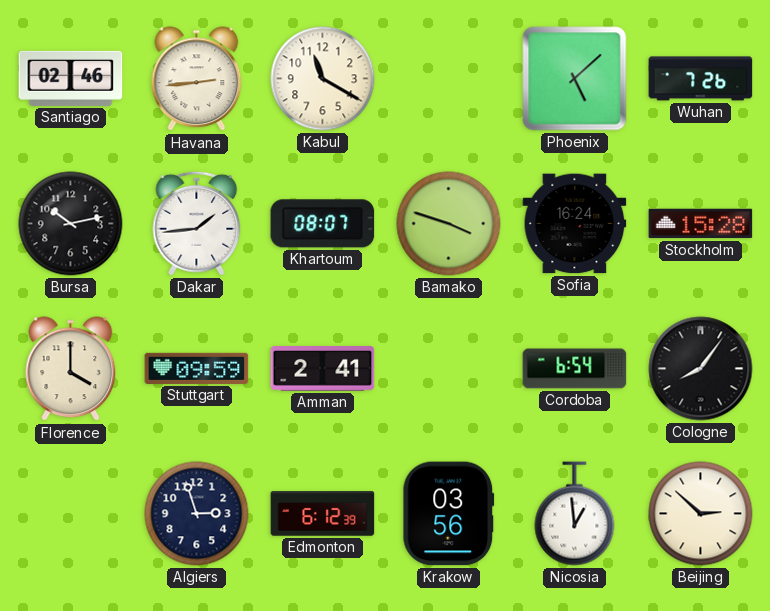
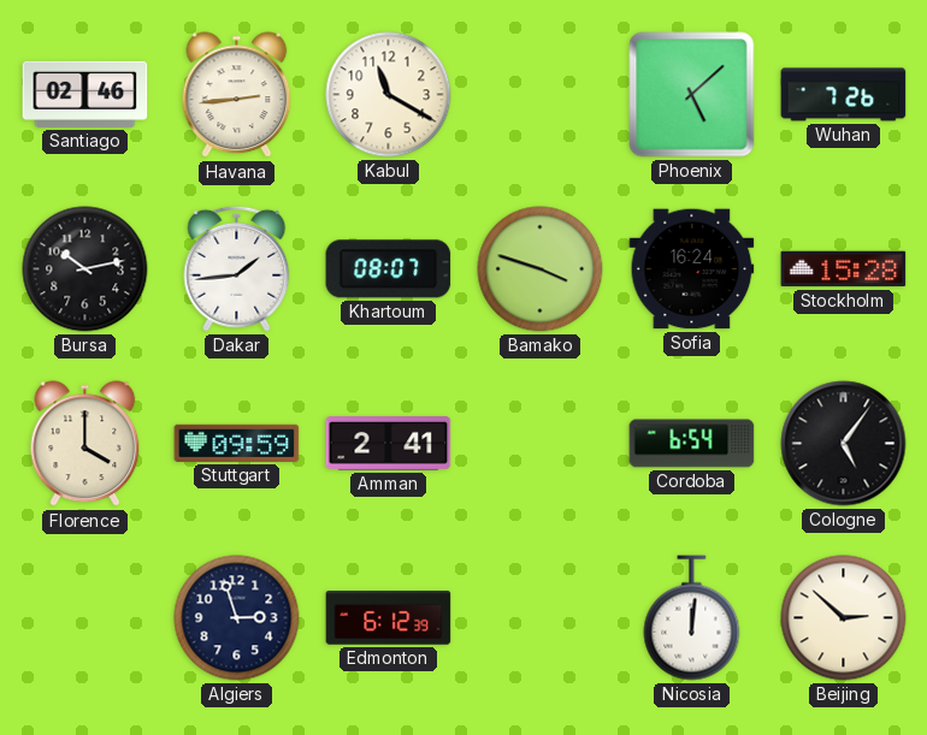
Cologne: 8:06 -> 5:06 (844, 444)
Krakow: 03:56 -> none (449, 514)
Nicosia: 12:59 -> 12:01 (692, 618)
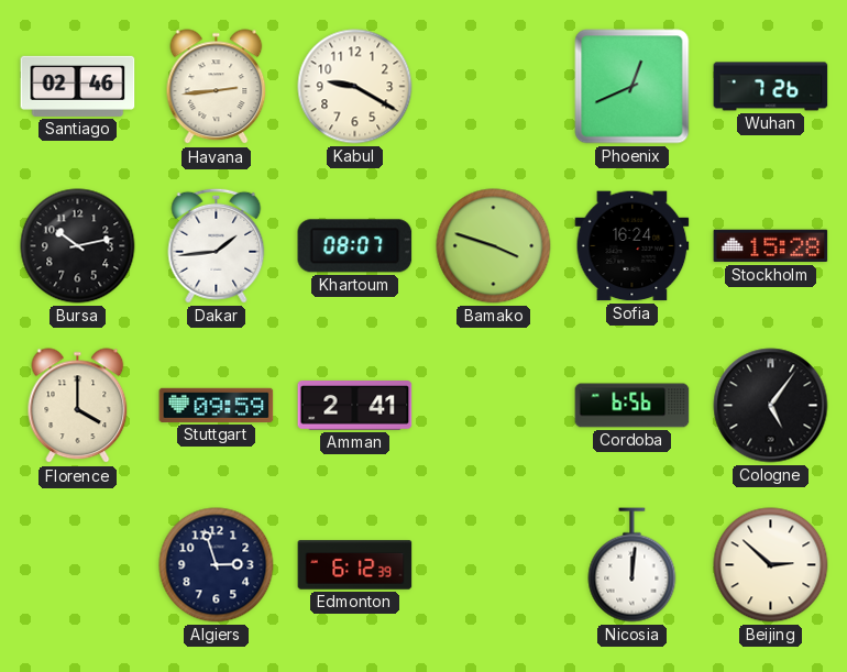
Kabul: 11:20 -> 9:20 (355, 87)
Phoenix: 5:08 -> 12:41 (632, 87)
Cordoba: 6:54 -> 6:56 (632, 406)
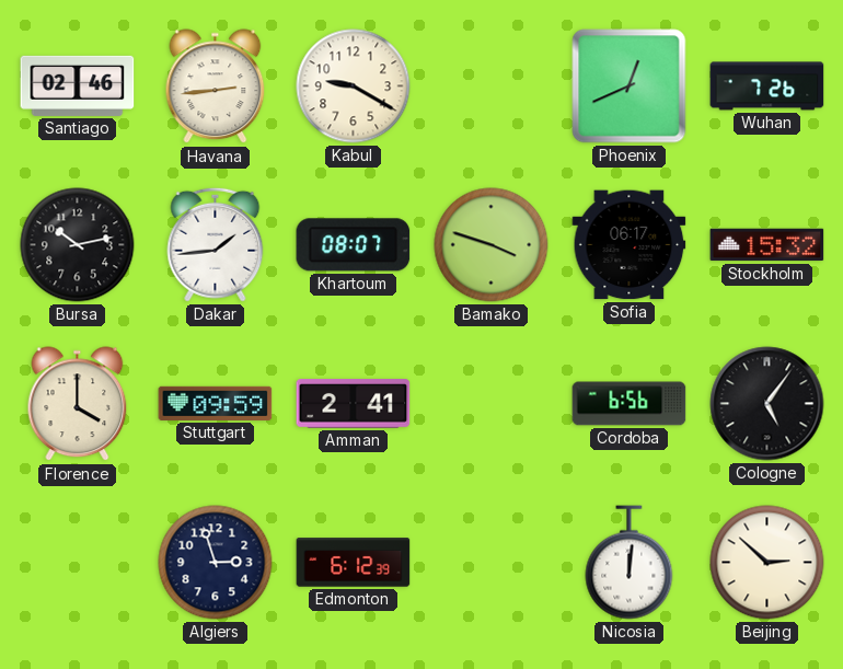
Sofia: 16:24 -> 06:17 (630, 245)
Stockholm: 15:28 -> 15:32 (767, 245)
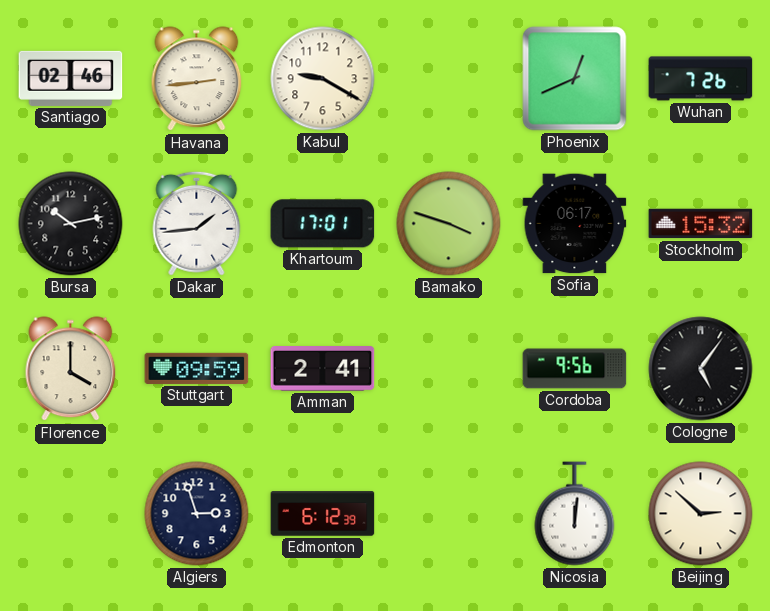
Khartoum: 08:07 -> 17:01 (323, 224)
Cordoba: 6:56 -> 9:56 (575, 369)
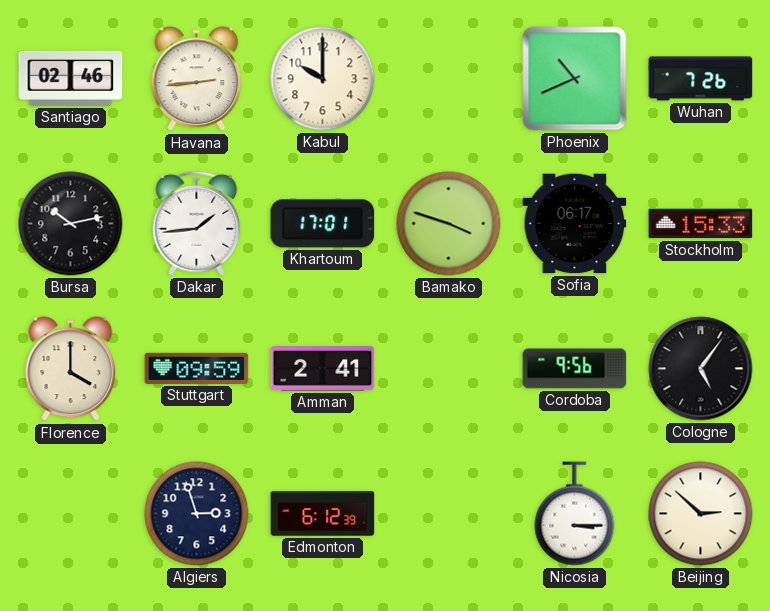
Kabul: 9:20 -> 10:00 (323, 79)
Phoenix: 12:41 -> 10:41 (575, 79)
Stockholm: 15:32 -> 15:33 (701, 224)
Nicosia: 12:01 -> 3:15 (575, 514)
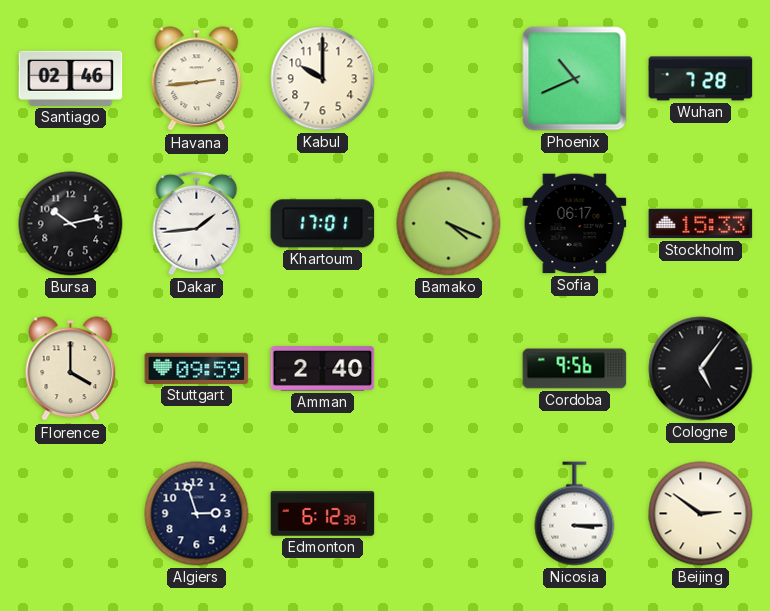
Wuhan: 7:26 -> 7:28 (701, 79)
Bamako: 3:48 -> 4:19 (449, 224)
Amman: 2:41 -> 2:40 (323, 369)
Beijing: 2:52 -> 2:51 (701, 514)
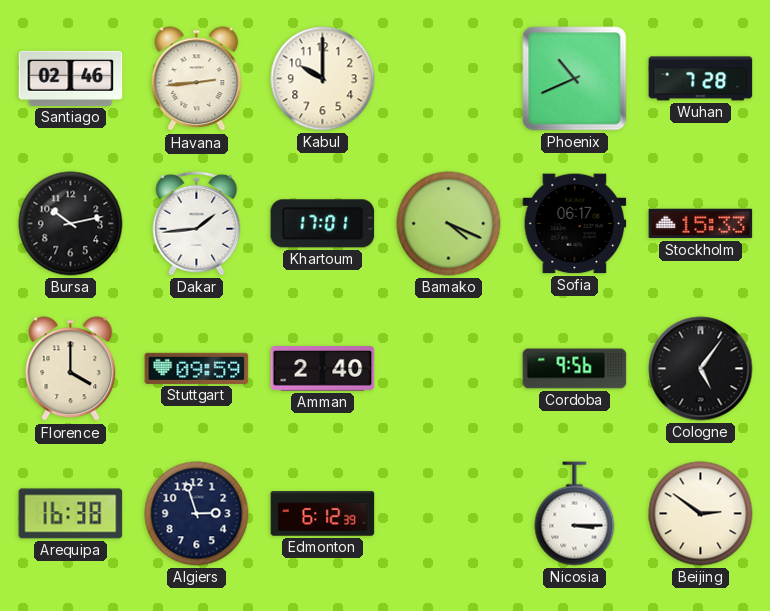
Arequipa: none -> 16:38 (71, 514)
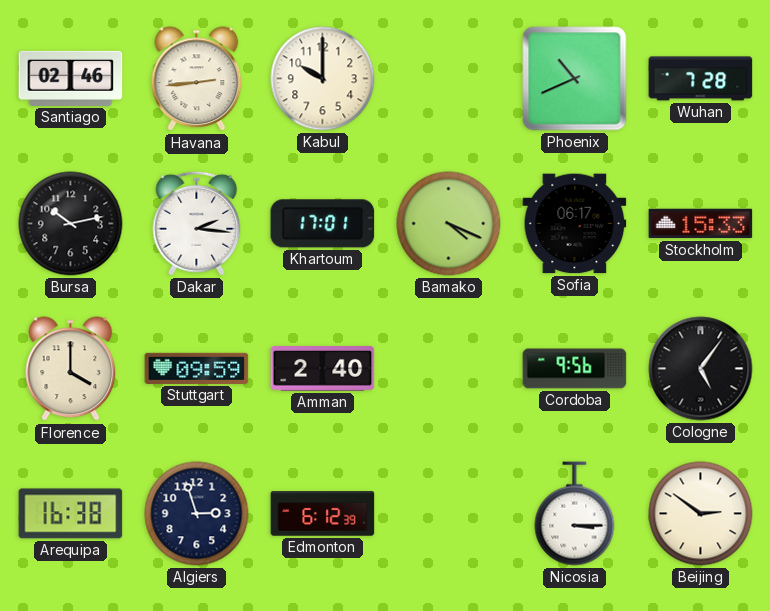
Dakar: 1:44 -> 2:16 (197, 223)
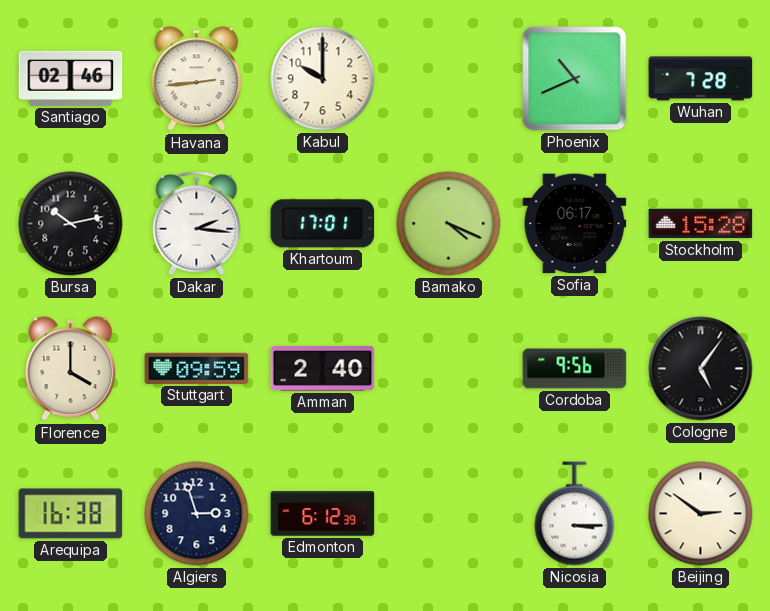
Stockholm: 15:33 -> 15:28 (701, 224)
